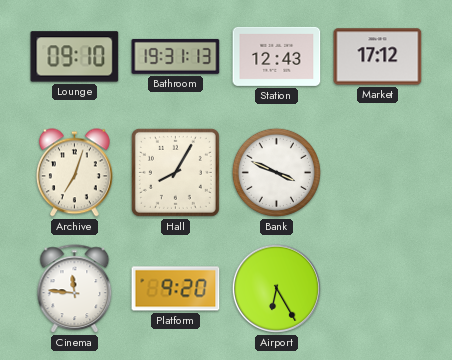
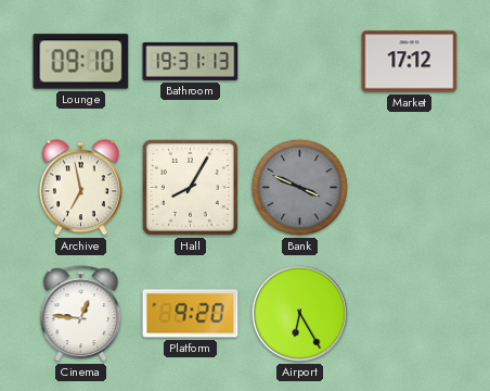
Station: 12:43 -> none (277, 56)
Archive: 7:03 -> 6:58 (80, 188)
Bank dial: white -> grey (299, 187)
Cinema: 11:46 -> 12:46 (81, 314)
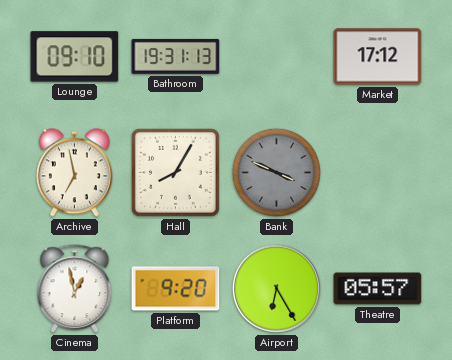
Cinema: 12:46 -> 12:58 (75, 289)
Theatre: none -> 05:57 (378, 289)
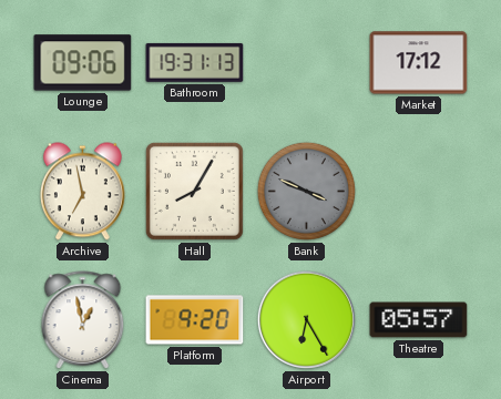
Lounge: 09:10 -> 09:06 (83, 63)
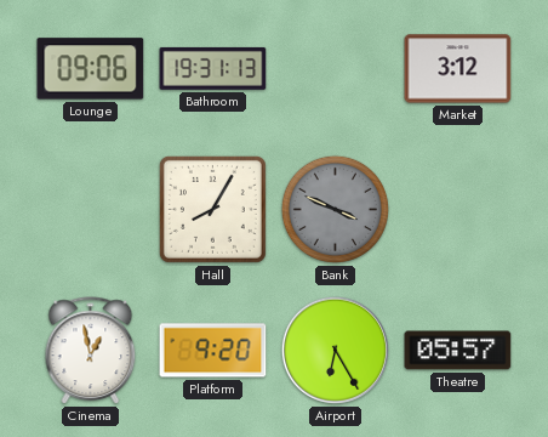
Market: 17:12 -> 3:12 (458, 69)
Archive: 6:58 -> none (82, 192)
